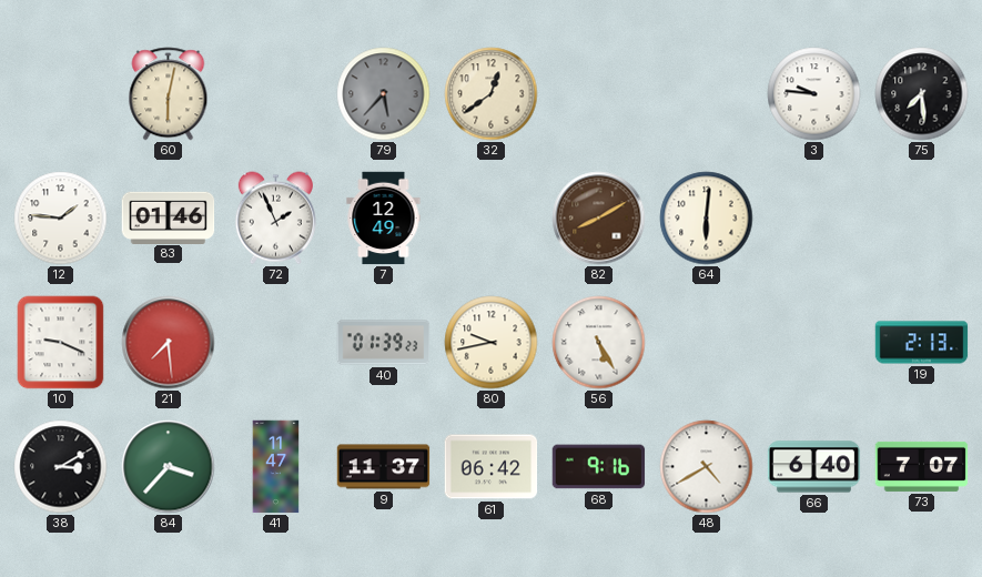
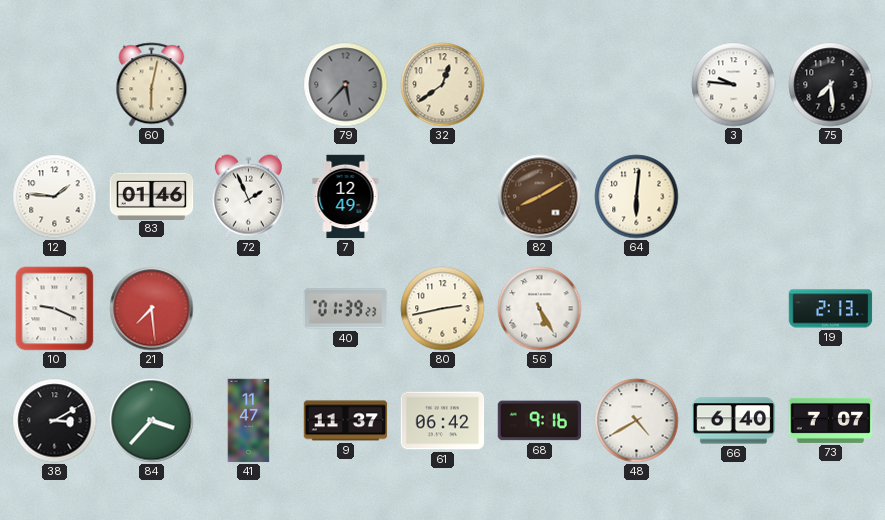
80: 9:43 -> 2:43 (443, 309)
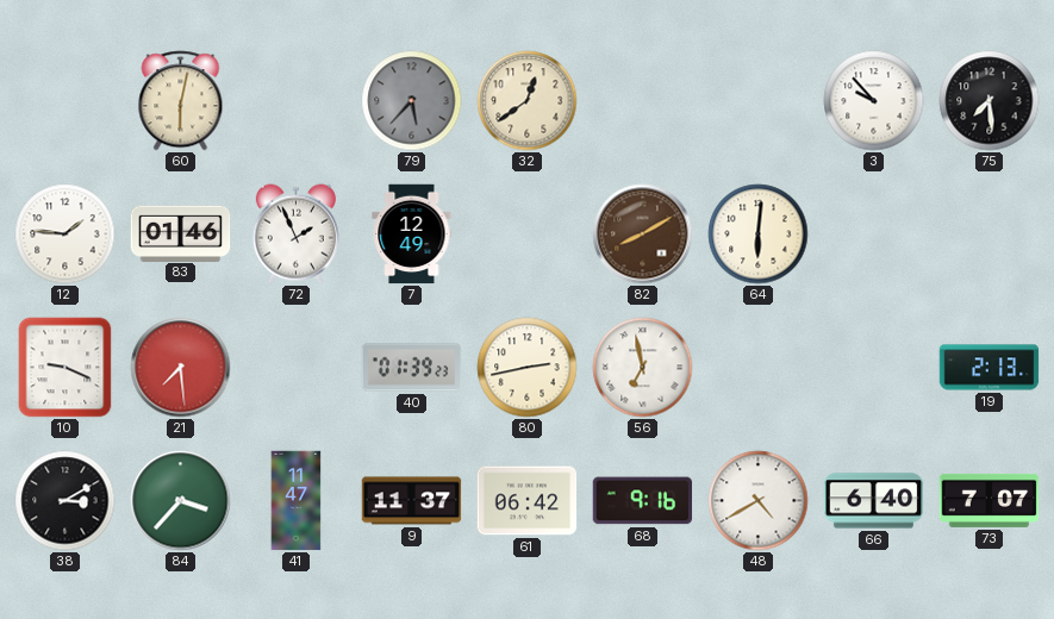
3: 9:46 -> 9:53 (874, 101)
56: 5:25 -> 6:58 (643, 368)
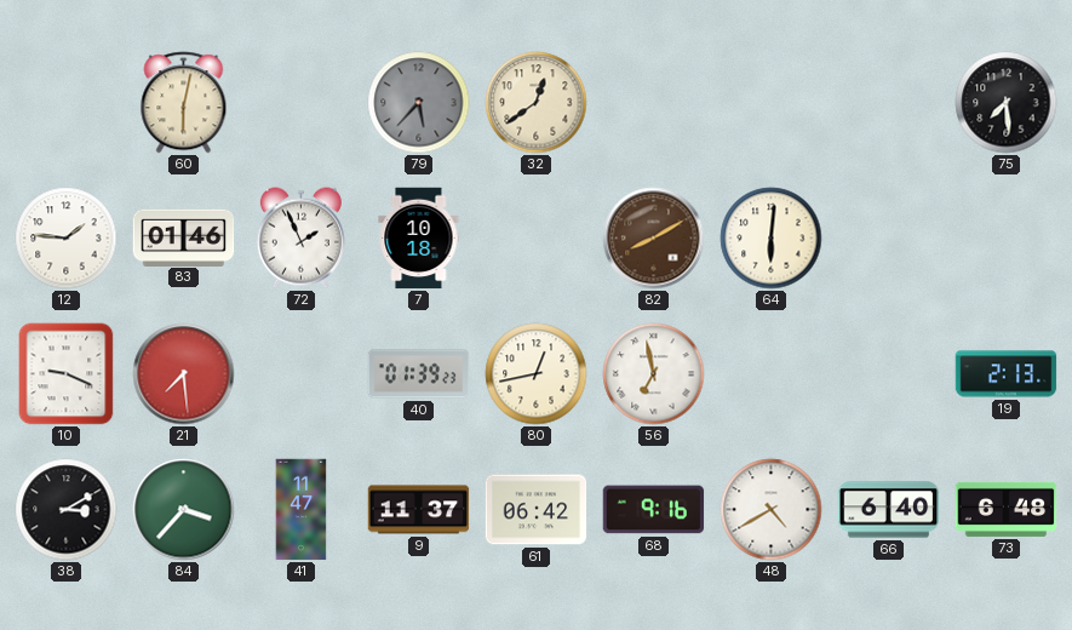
3: 9:53 -> none (874, 101)
7: 12:49 -> 10:18 (419, 239)
80: 2:43 -> 12:43 (537, 374)
73: 7:07 -> 6:48 (1007, 509)
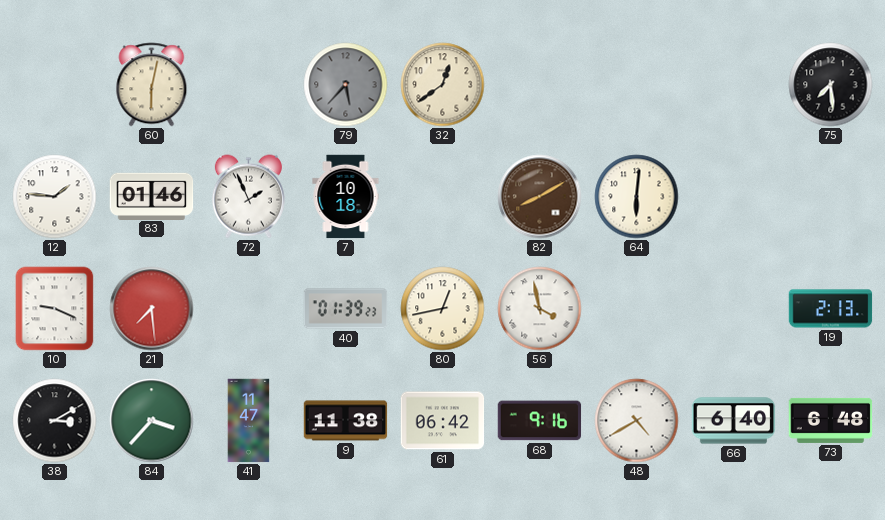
56: 6:58 -> 3:58 (540, 309)
9: 11:37 -> 11:38 (346, 421)
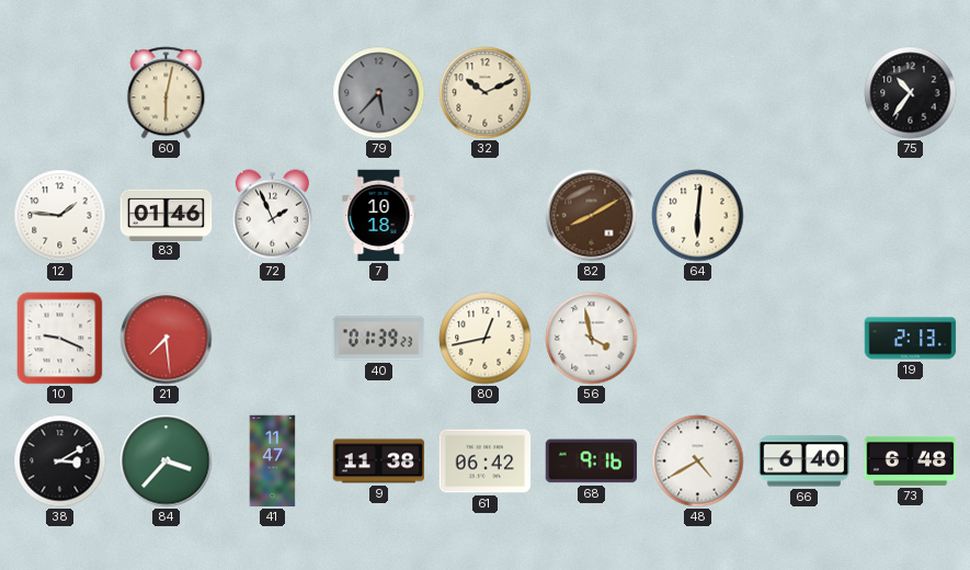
32: 12:39 -> 10:11 (486, 93)
75: 7:29 -> 10:36 (911, 93)
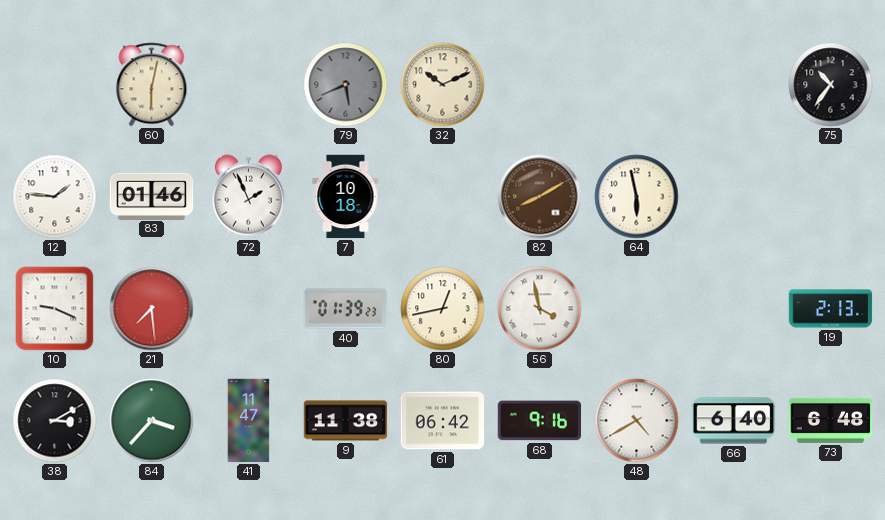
79: 5:37 -> 5:41 (346, 85)
64: 6:01 -> 5:58 (637, 197)
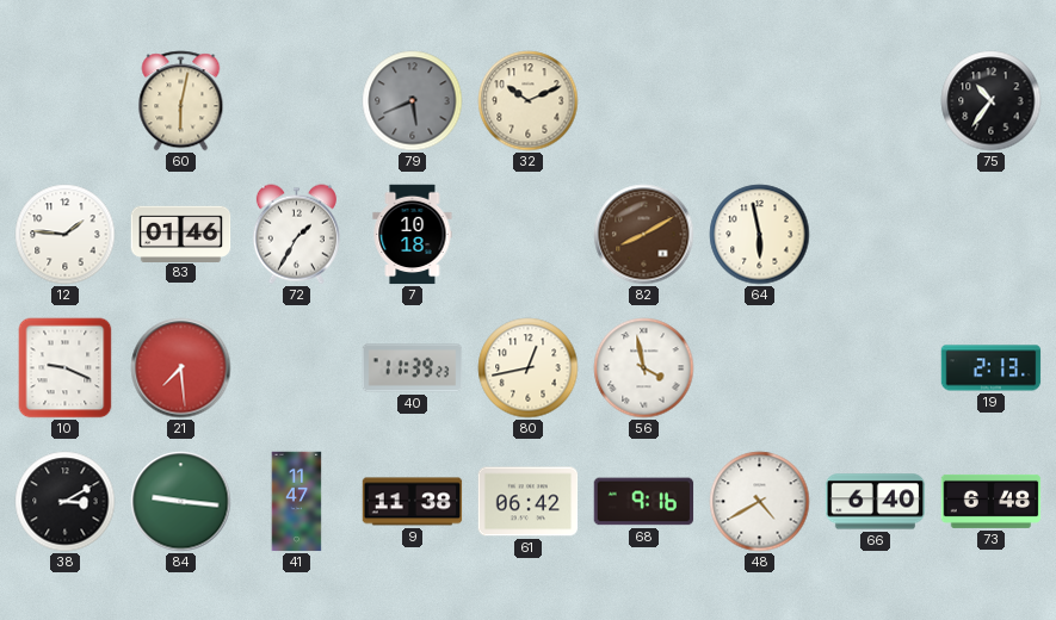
72: 1:56 -> 1:35 (296, 235)
40: 01:39 -> 11:39 (413, 368)
84: 3:37 -> 9:16 (181, 502)
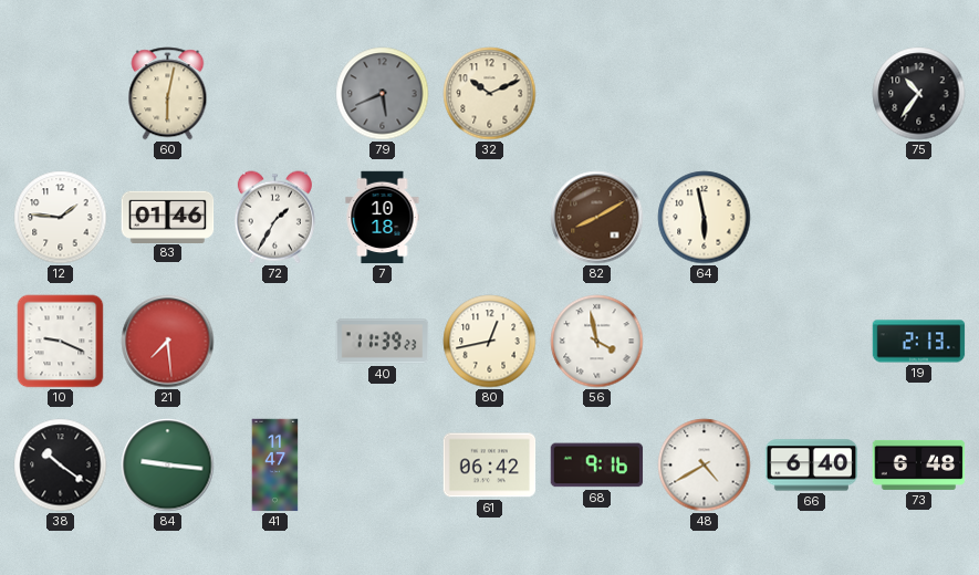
38: 3:10 -> 10:21 (61, 466)
9: 11:38 -> none (413, 502)
